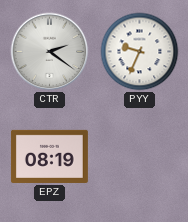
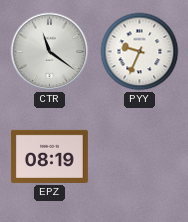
CTR: 2:21 -> 11:21 (50, 52)
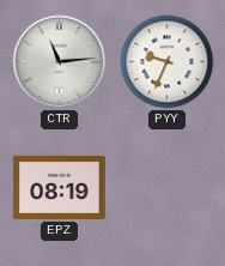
CTR: 11:21 -> 11:14 (60, 62)
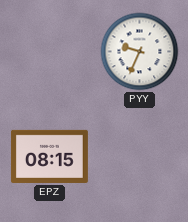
CTR: 11:14 -> none (60, 62)
EPZ: 08:19 -> 08:15 (49, 156)
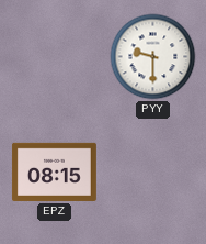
PYY: 9:34 -> 9:30 (153, 57)
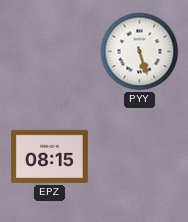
PYY: 9:30 -> 5:27 (140, 52)
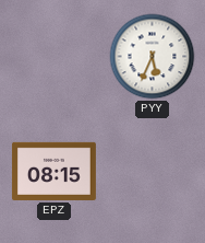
PYY: 5:27 -> 5:34 (153, 57)
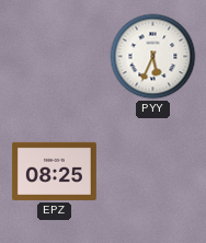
EPZ: 08:15 -> 08:25 (54, 171)
